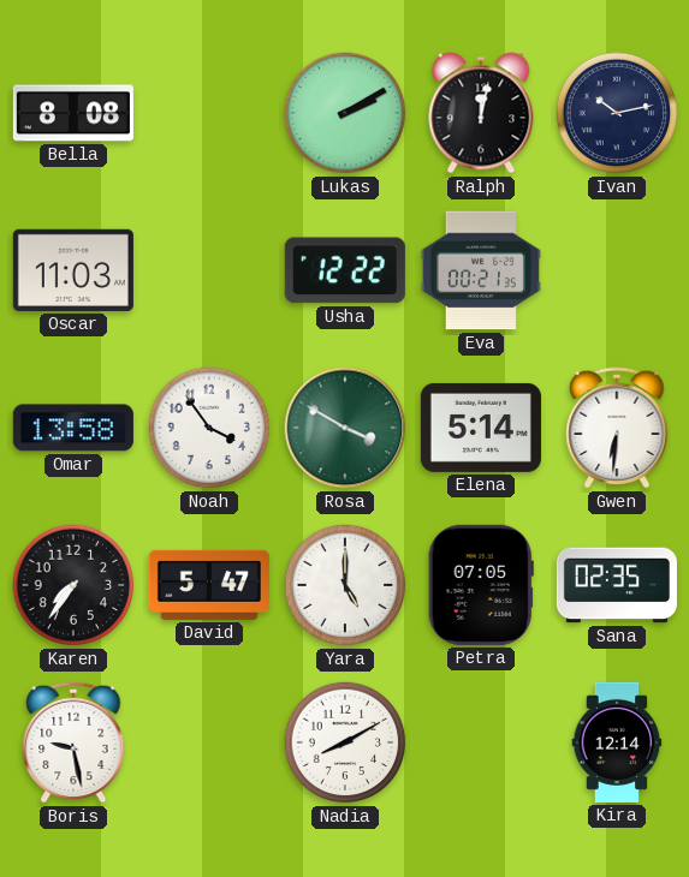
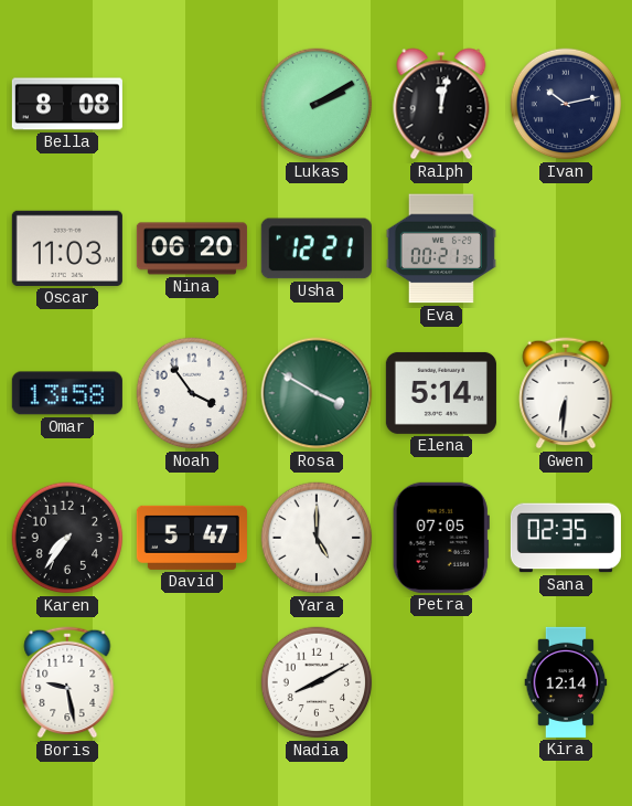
Nina: none -> 06:20 (192, 248)
Usha: 12:22 -> 12:21 (317, 248)
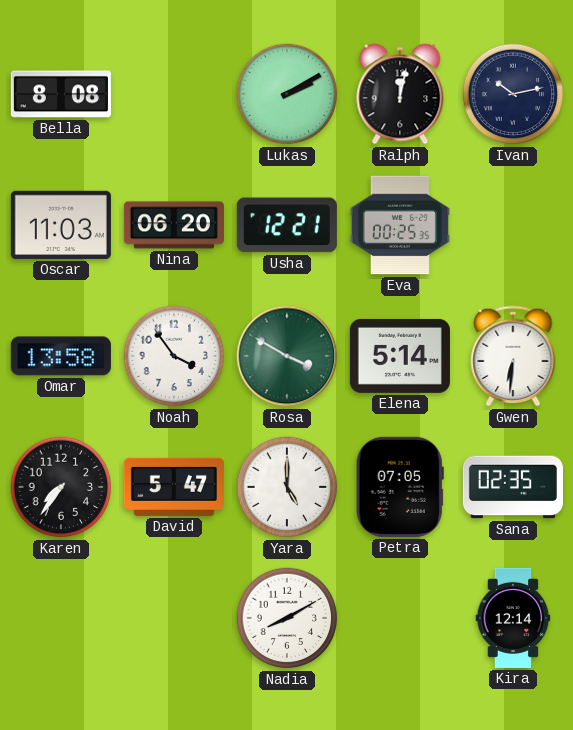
Eva: 00:21 -> 00:25 (400, 225)
Boris: 9:28 -> none (67, 682)
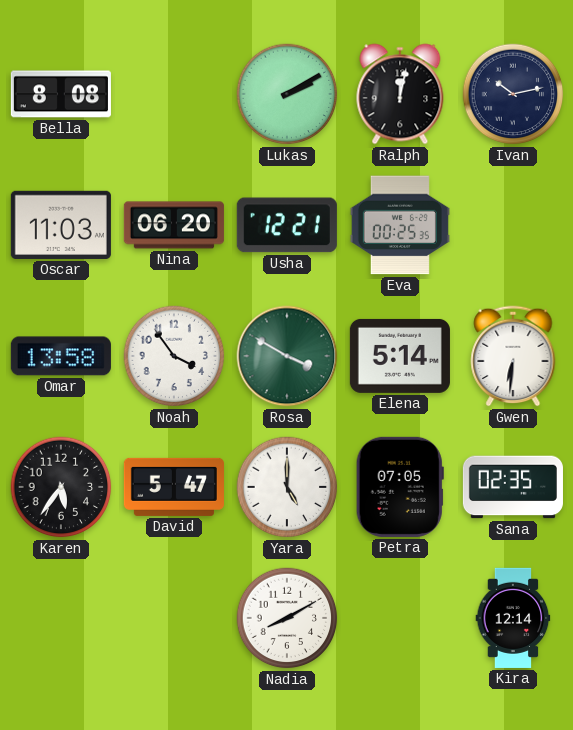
Karen: 7:36 -> 5:36 (61, 487)
